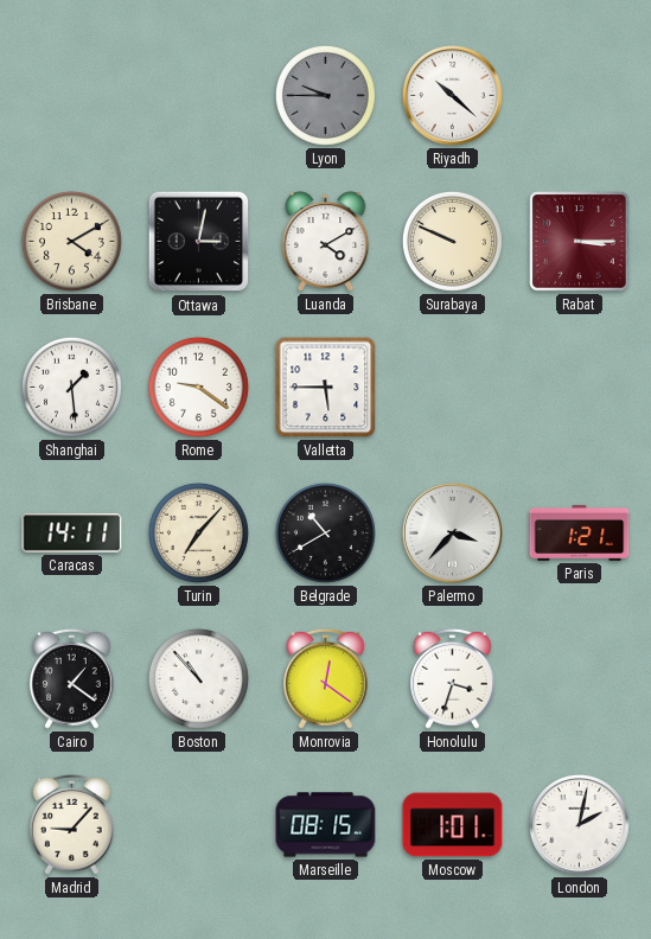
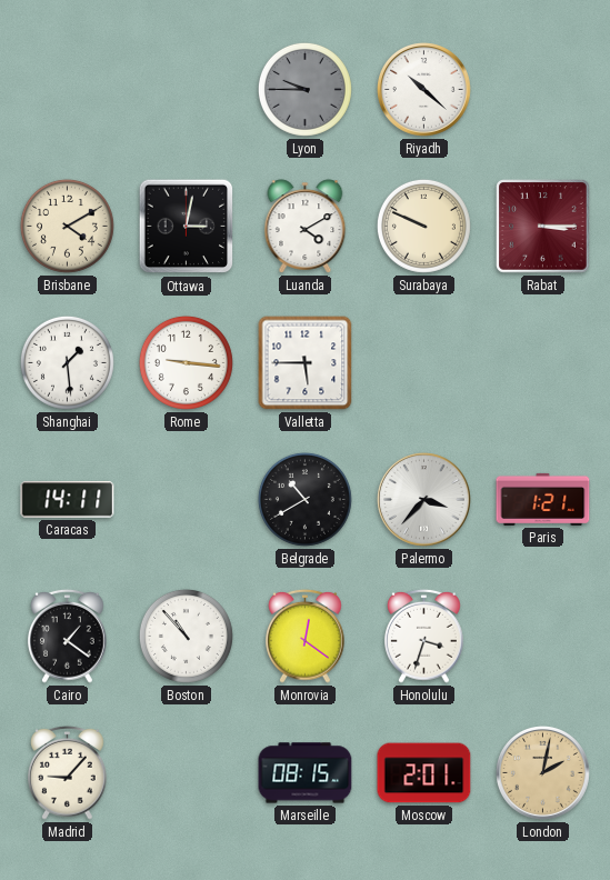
Rome: 9:21 -> 9:16 (186, 362)
Turin: 7:07 -> none (198, 532)
Moscow: 1:01 -> 2:01 (424, 773)
London dial: white -> champagne (543, 773)
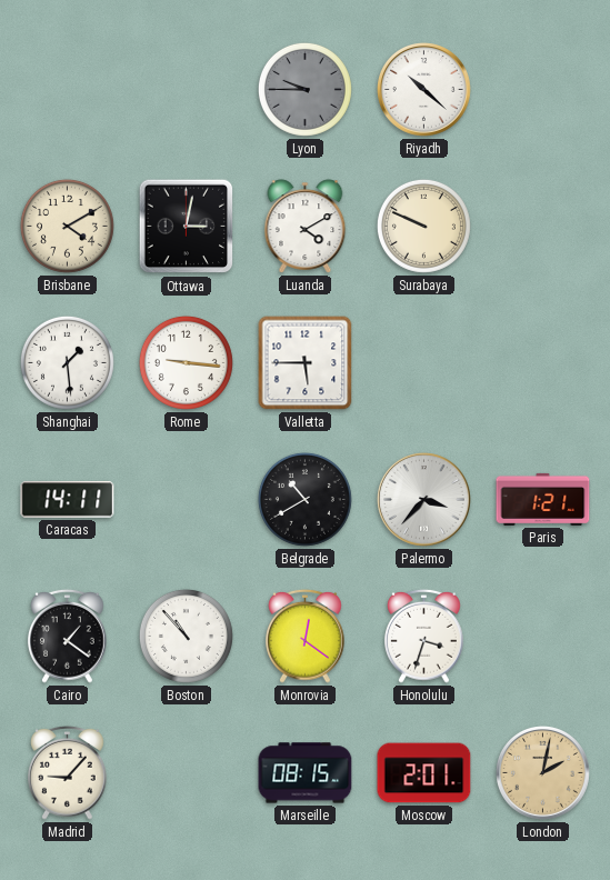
Rabat: 3:15 -> none (543, 227)
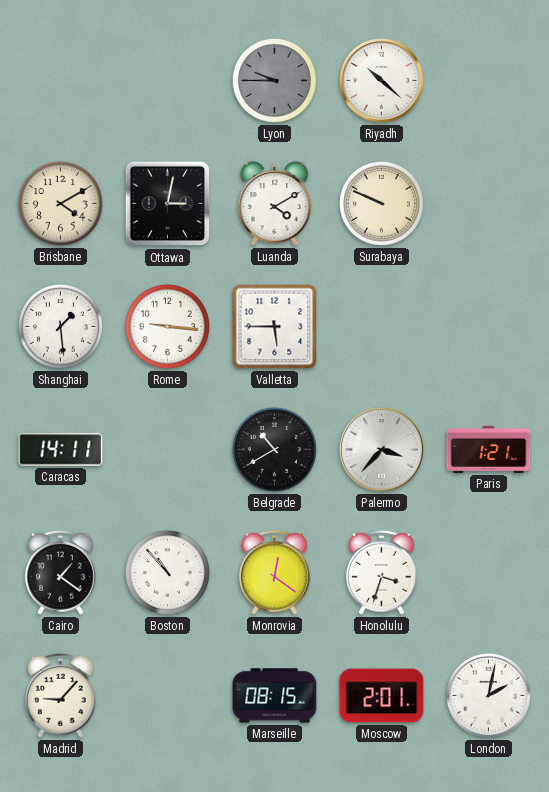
London dial: champagne -> white (489, 696)
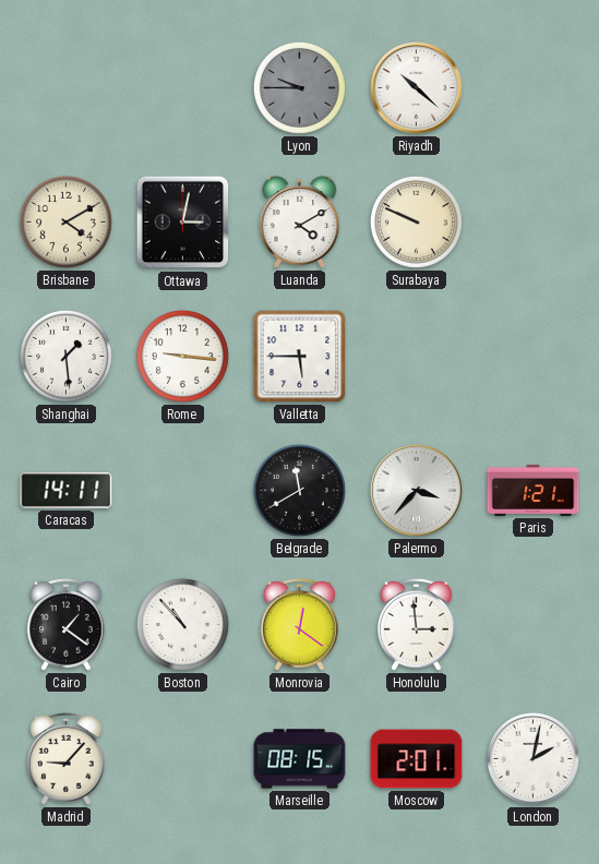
Belgrade: 10:40 -> 11:40 (299, 490)
Honolulu: 3:33 -> 2:59 (417, 624)
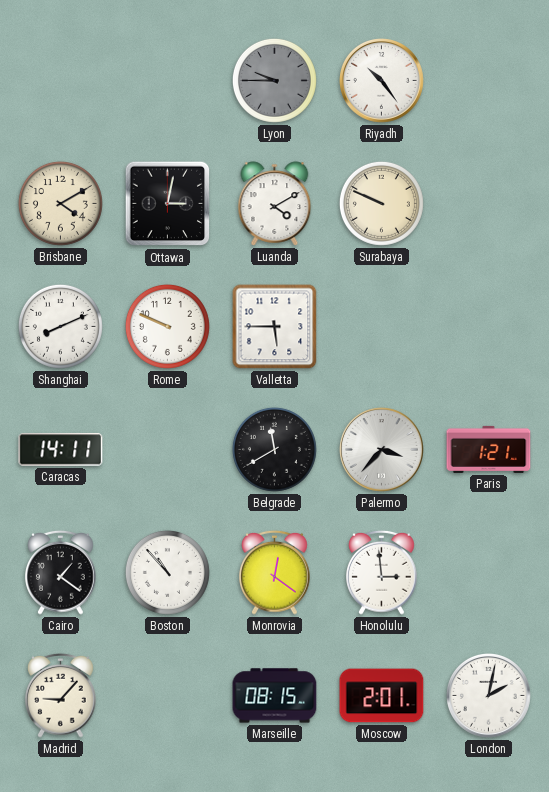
Riyadh: 10:22 -> 10:24 (382, 81)
Shanghai: 1:29 -> 8:11 (60, 326)
Rome: 9:16 -> 9:49 (167, 326)
